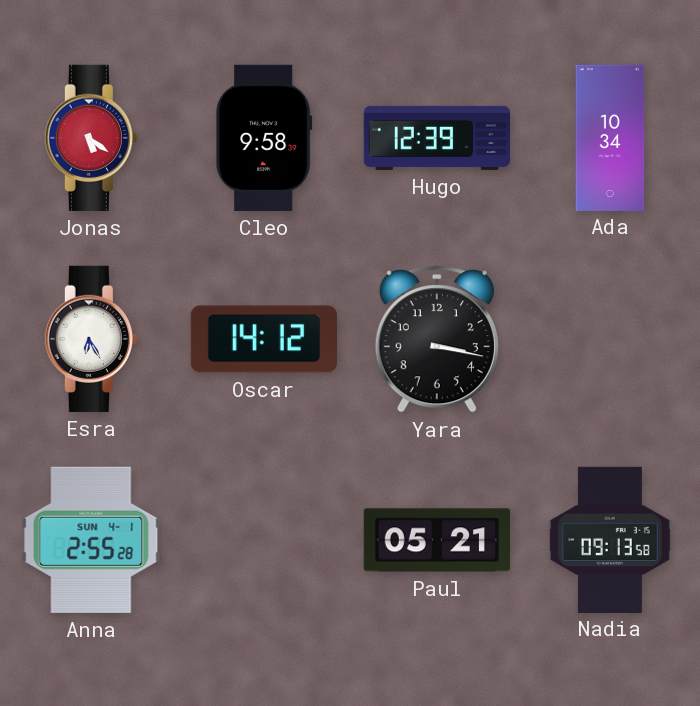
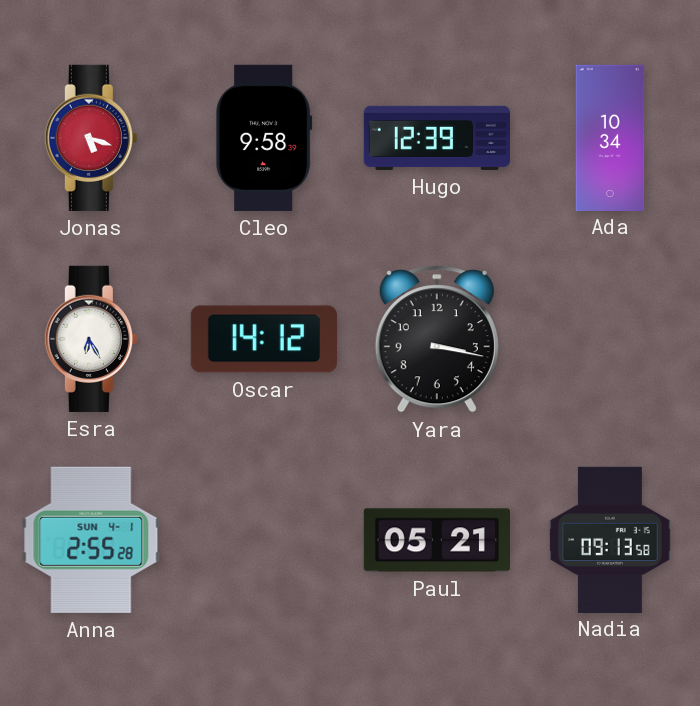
Jonas: 5:21 -> 5:18 (91, 138)
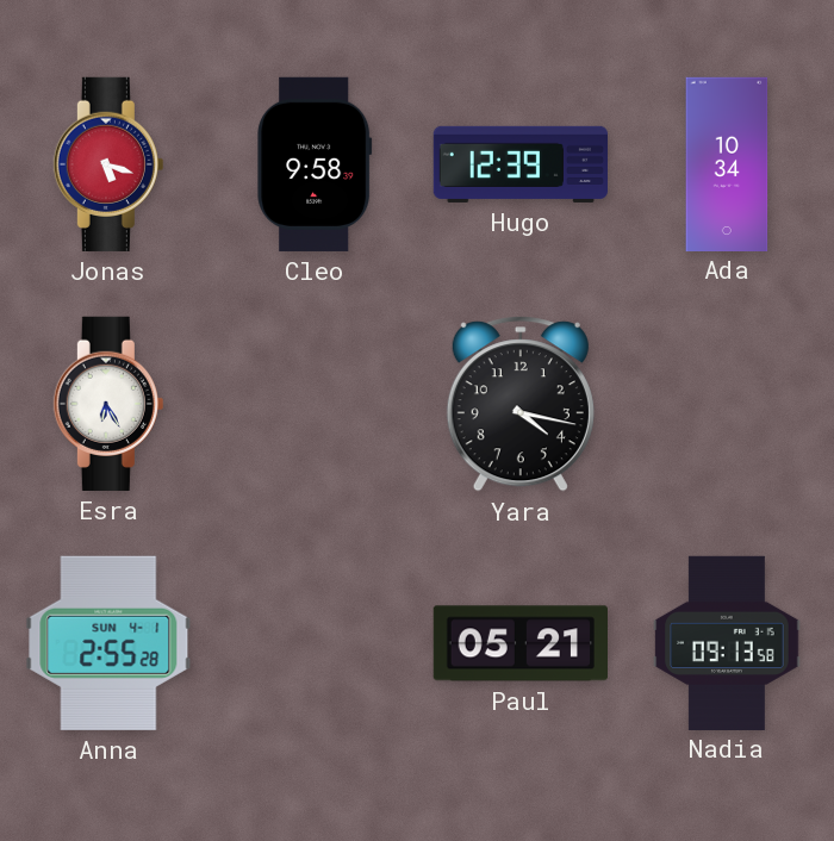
Oscar: 14:12 -> none (264, 339)
Yara: 3:17 -> 4:17 (521, 404)
